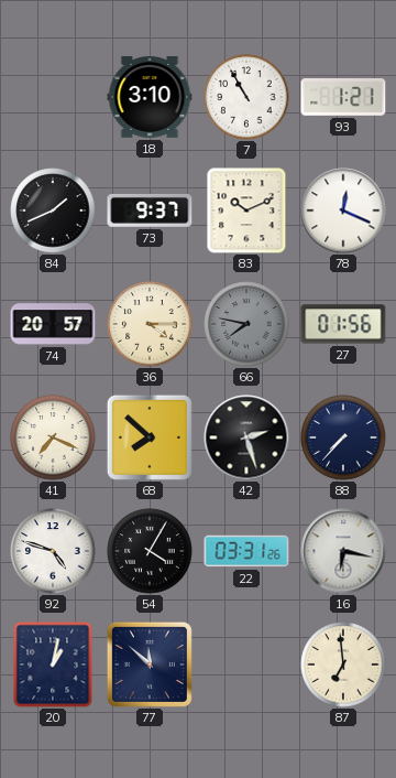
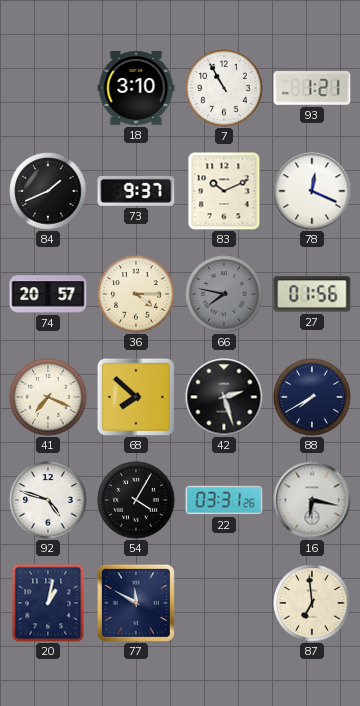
88: 7:37 -> 7:40 (312, 397)
77: 11:52 -> 11:50 (136, 603)
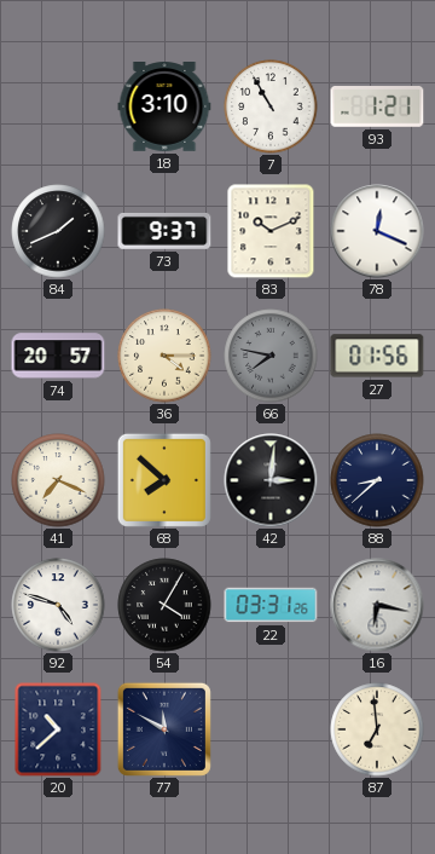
42: 2:27 -> 3:01 (271, 480)
88: 7:40 -> 8:38 (377, 480)
20: 1:02 -> 10:38 (58, 729)
